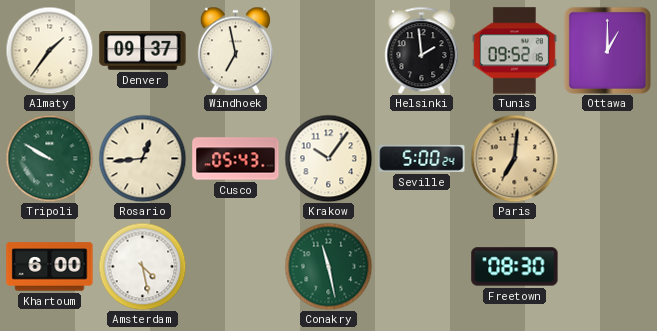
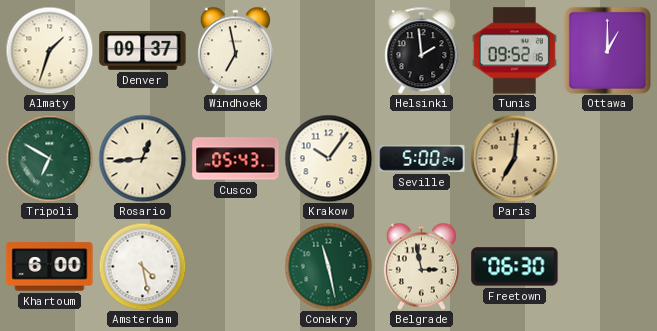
Almaty: 1:36 -> 1:33 (49, 50)
Tripoli: 9:50 -> 6:50 (49, 158)
Belgrade: none -> 2:58 (421, 266)
Freetown: 08:30 -> 06:30 (515, 267)
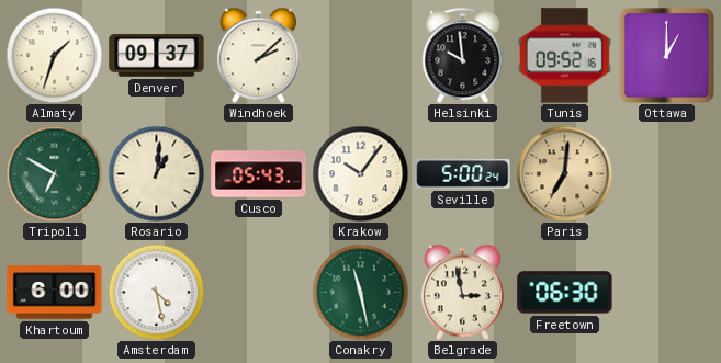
Windhoek: 6:58 -> 2:08 (258, 55)
Helsinki: 1:59 -> 9:59 (463, 55)
Rosario: 12:44 -> 1:01 (156, 173)
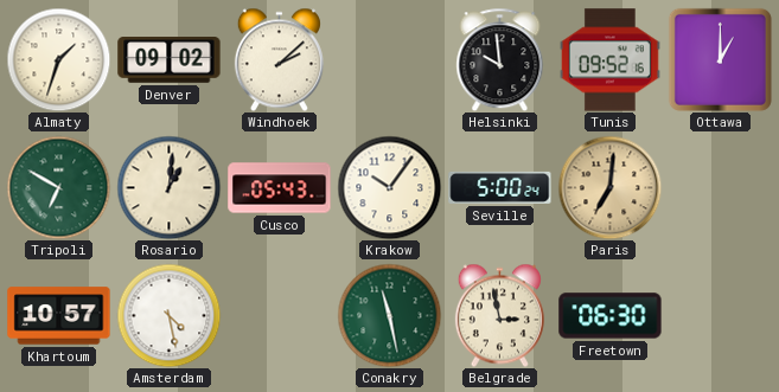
Denver: 09:37 -> 09:02 (170, 60)
Khartoum: 6:00 -> 10:57 (59, 316)
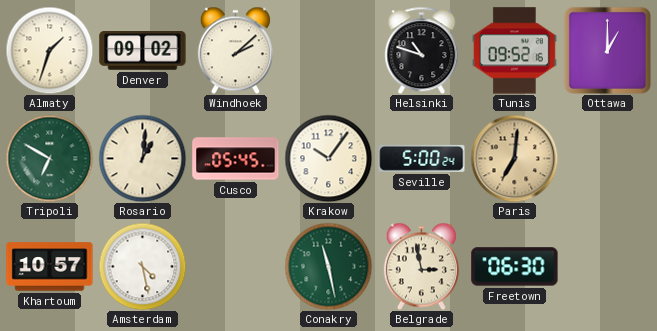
Helsinki: 9:59 -> 10:48 (422, 50)
Cusco: 05:43 -> 05:45 (236, 159)
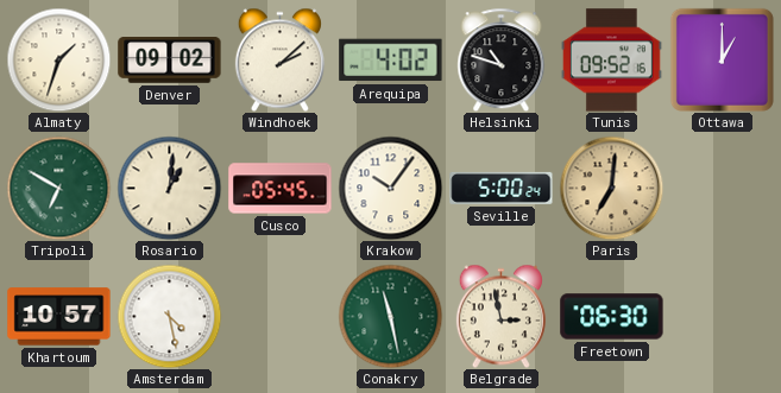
Arequipa: none -> 4:02 (391, 61)
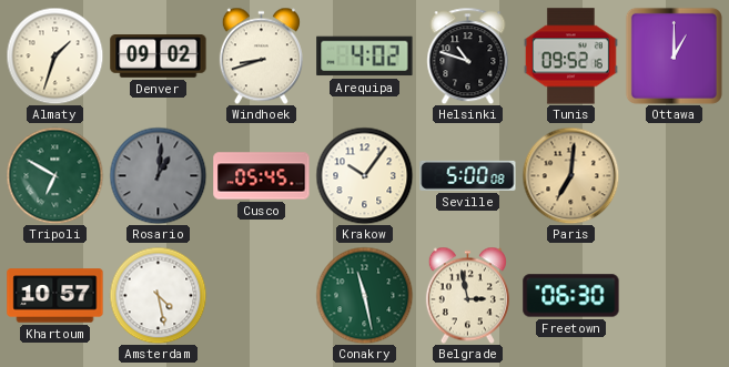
Windhoek: 2:08 -> 8:42 (261, 55)
Rosario dial: cream -> grey (158, 175)
Seville: 5:00:24 -> 5:00:08 (468, 175)
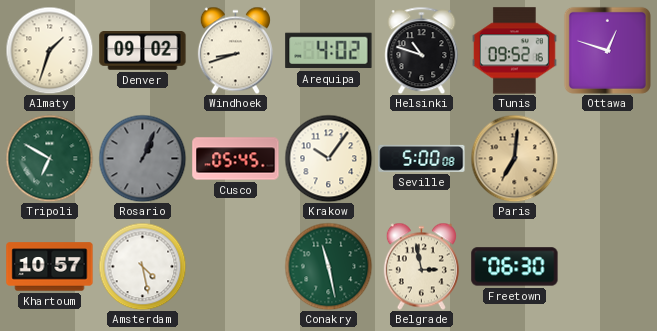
Ottawa: 1:00 -> 12:48 (607, 50)
Rosario: 1:01 -> 1:04 (142, 158)
